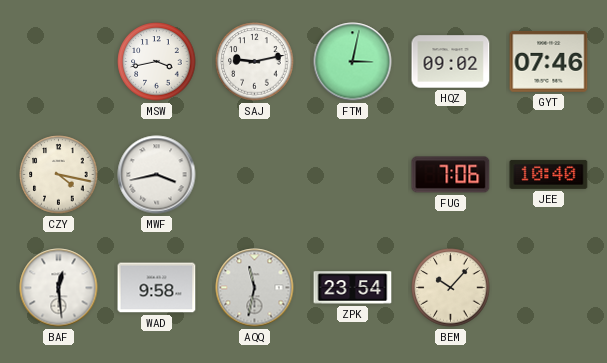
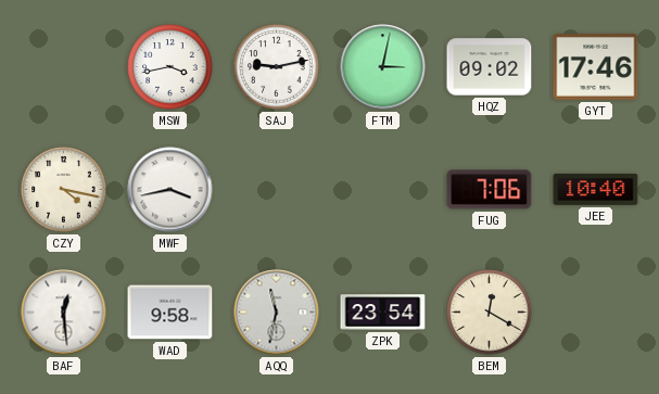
GYT: 07:46 -> 17:46 (596, 67)
BEM: 10:07 -> 12:20 (490, 313)
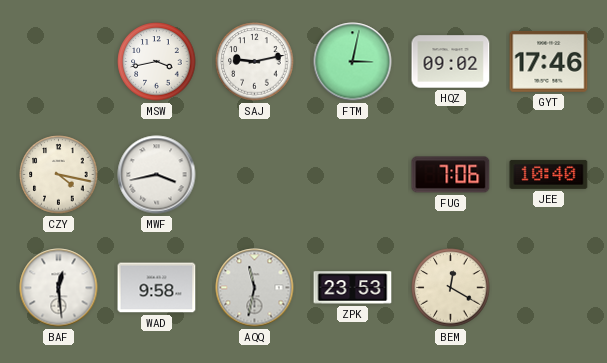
ZPK: 23:54 -> 23:53 (353, 288)
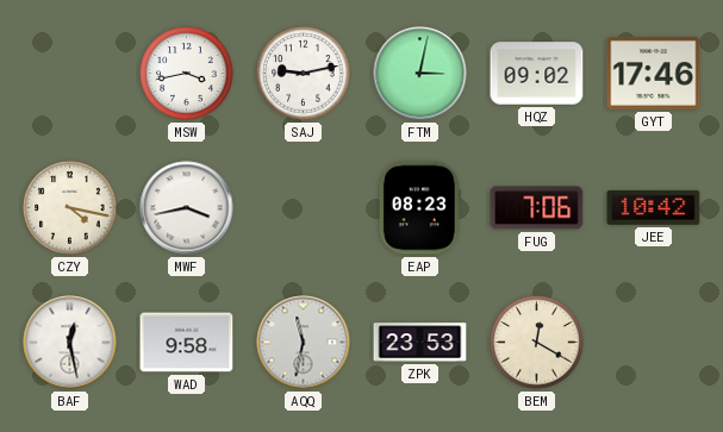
EAP: none -> 08:23 (419, 208)
JEE: 10:40 -> 10:42 (654, 207)
BAF: 12:29 -> 12:28 (70, 343)
